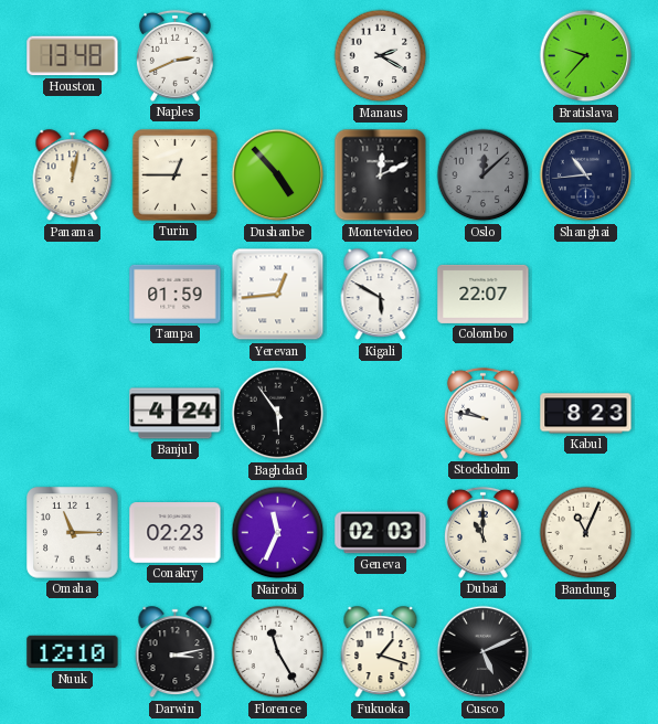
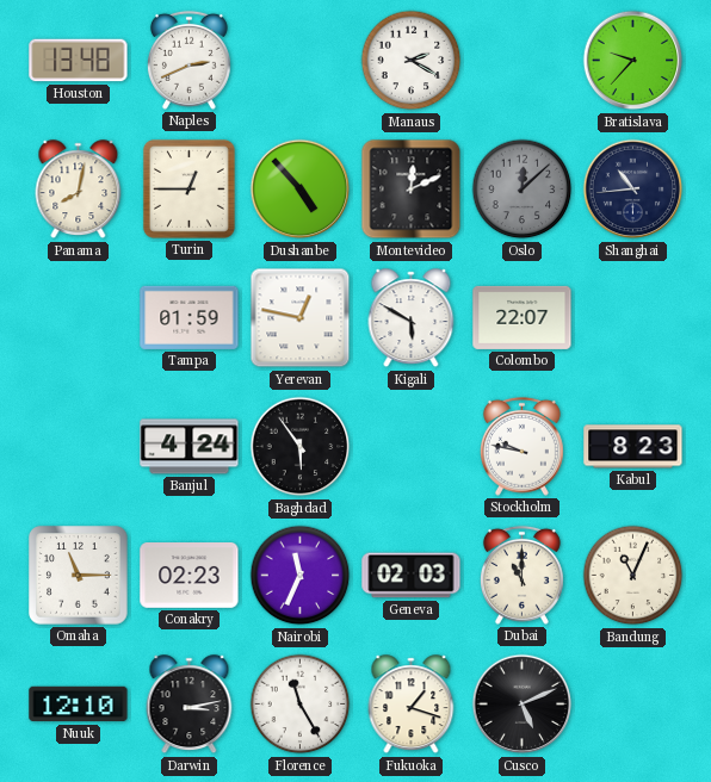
Panama: 12:02 -> 8:02 (79, 190)
Yerevan: 12:44 -> 12:47 (301, 318)
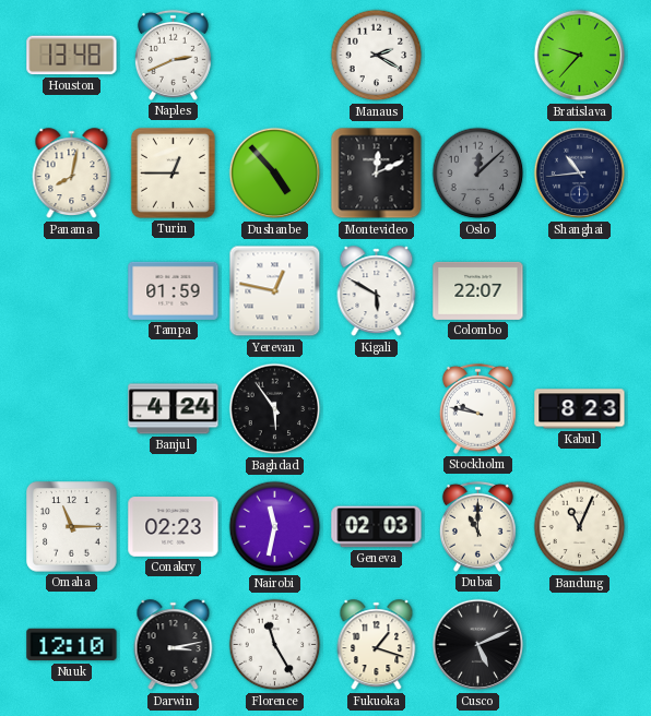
Nairobi: 11:34 -> 11:32 (275, 527)
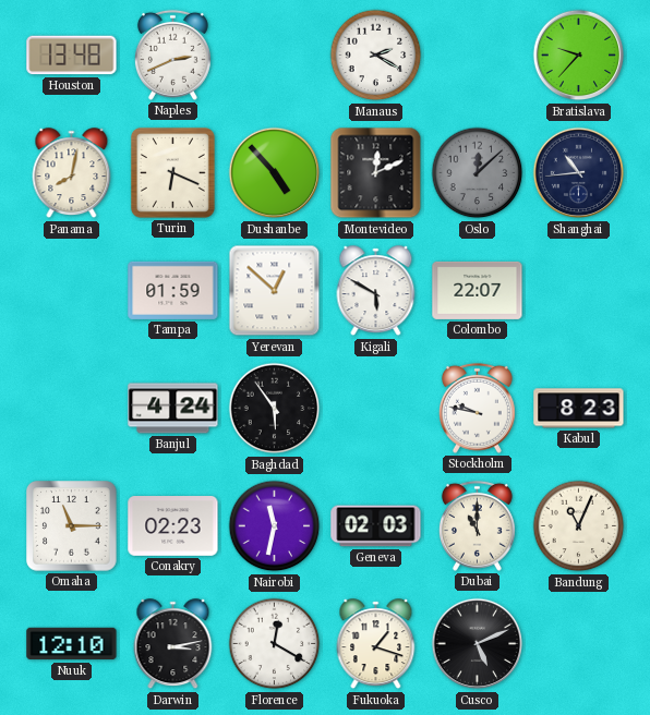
Turin: 12:45 -> 6:19 (172, 172)
Yerevan: 12:47 -> 12:52 (275, 291)
Florence: 11:25 -> 12:20 (275, 644)
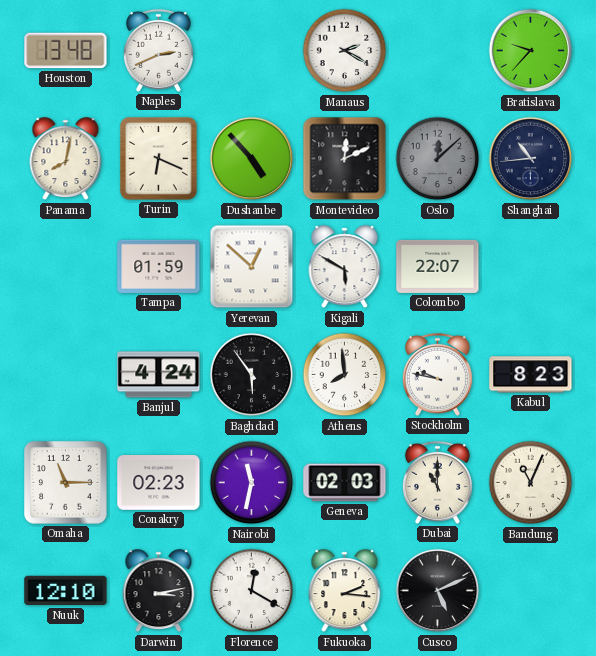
Athens: none -> 7:59 (345, 375)
Fukuoka: 1:18 -> 2:16 (345, 591)
